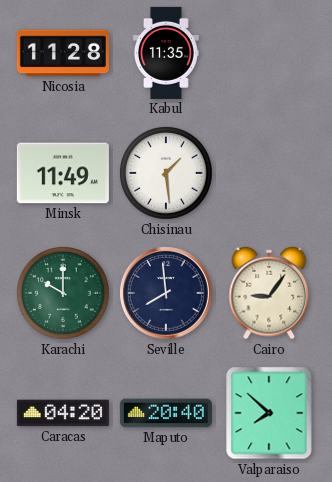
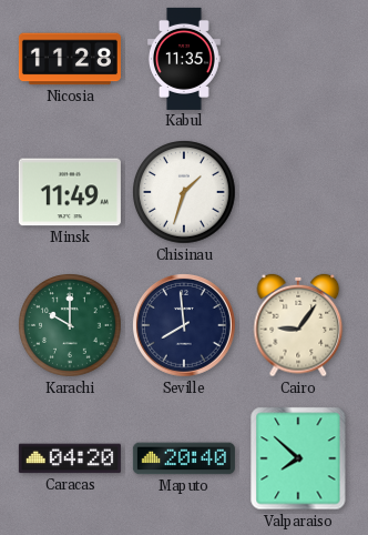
Chisinau: 1:29 -> 1:33 (184, 192)
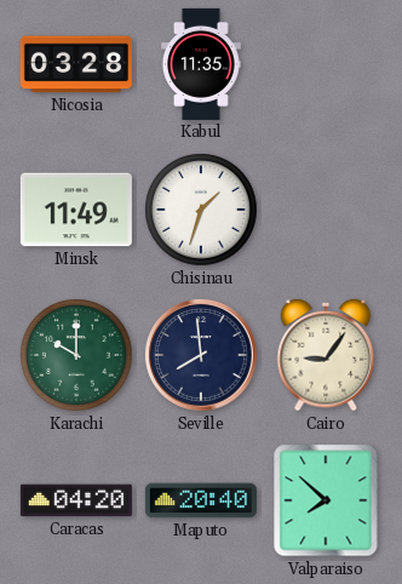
Nicosia: 11:28 -> 03:28 (76, 64)
